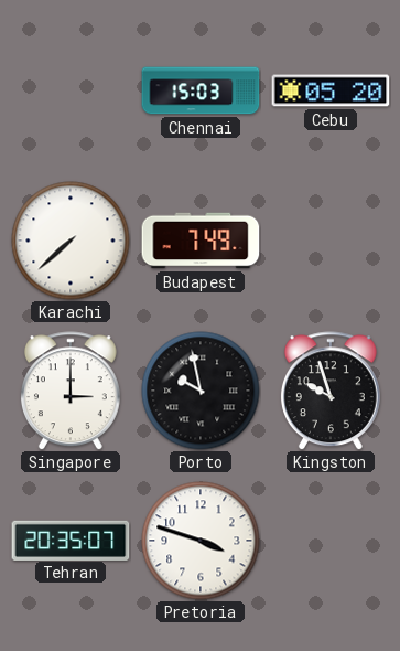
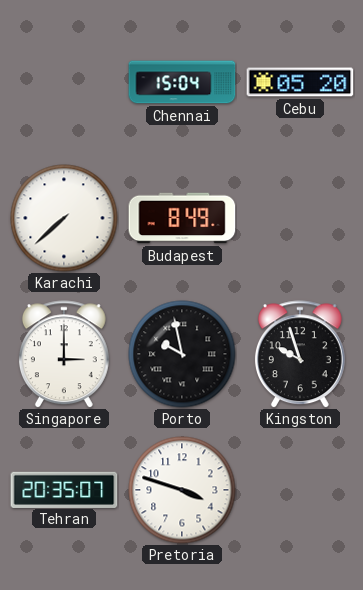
Chennai: 15:03 -> 15:04 (182, 82)
Budapest: 7:49 -> 8:49 (182, 218)
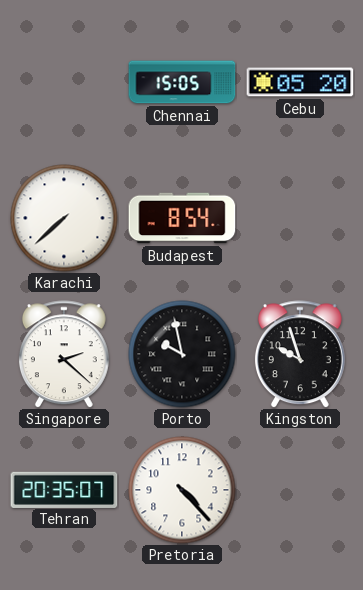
Chennai: 15:04 -> 15:05 (182, 82)
Budapest: 8:49 -> 8:54 (182, 218)
Singapore: 3:00 -> 2:22 (64, 354)
Pretoria: 3:48 -> 4:23 (182, 490)
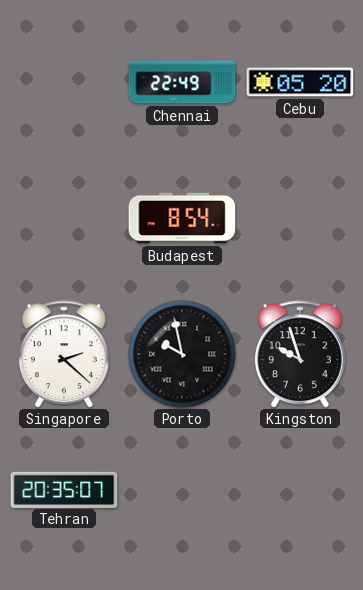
Chennai: 15:05 -> 22:49 (182, 82)
Karachi: 7:38 -> none (64, 218)
Pretoria: 4:23 -> none (182, 490)
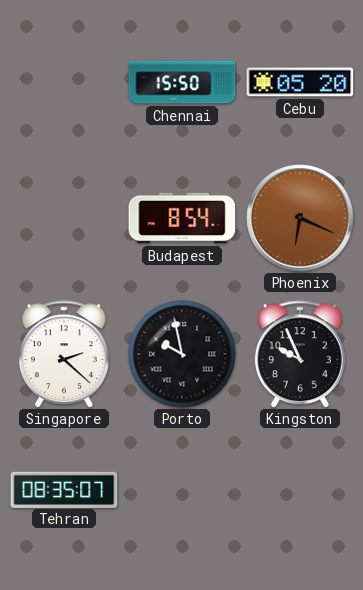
Chennai: 22:49 -> 15:50 (182, 82)
Phoenix: none -> 6:19 (300, 218)
Kingston: 9:57 -> 9:56 (300, 354)
Tehran: 20:35 -> 08:35 (64, 489)
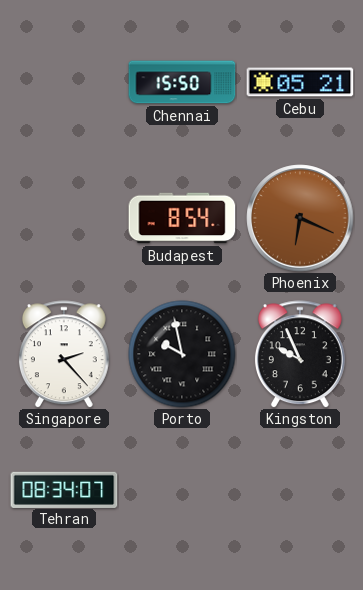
Cebu: 05:20 -> 05:21 (300, 82)
Singapore: 2:22 -> 2:23 (64, 354)
Tehran: 08:35 -> 08:34 (64, 489)
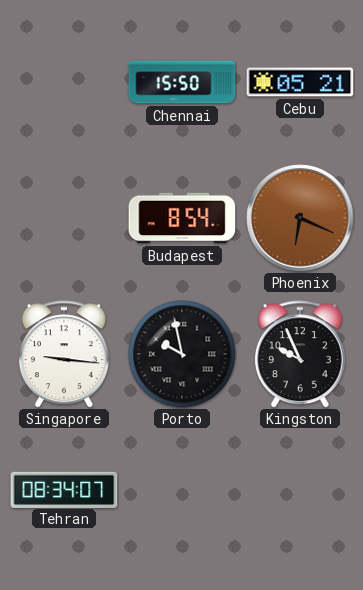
Singapore: 2:23 -> 9:16 (64, 354)
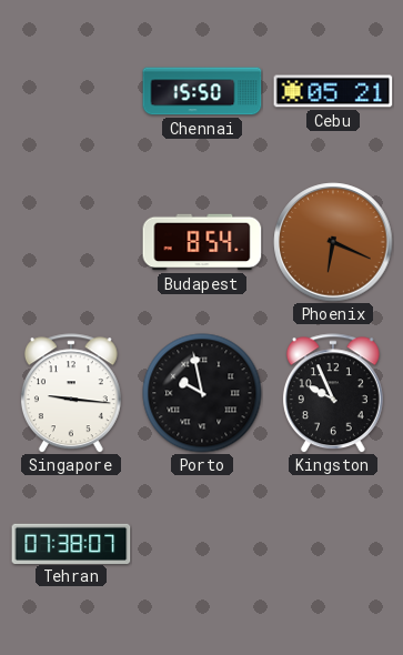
Tehran: 08:34 -> 07:38 (71, 543)
